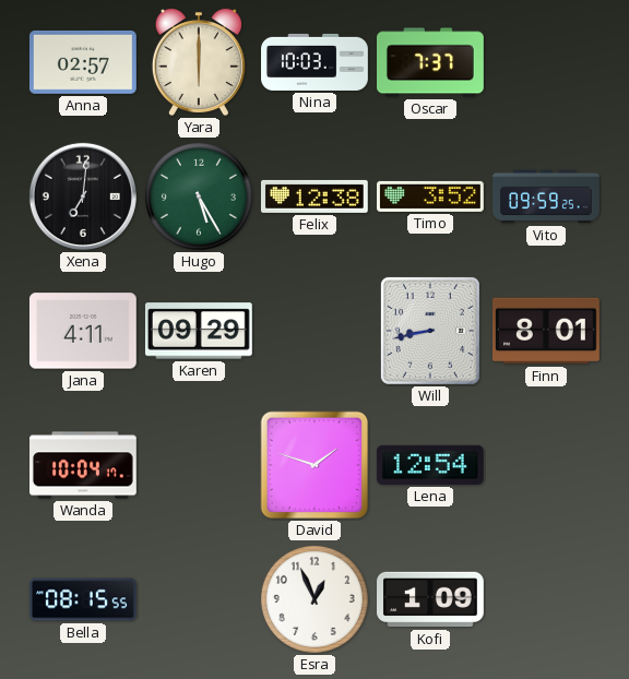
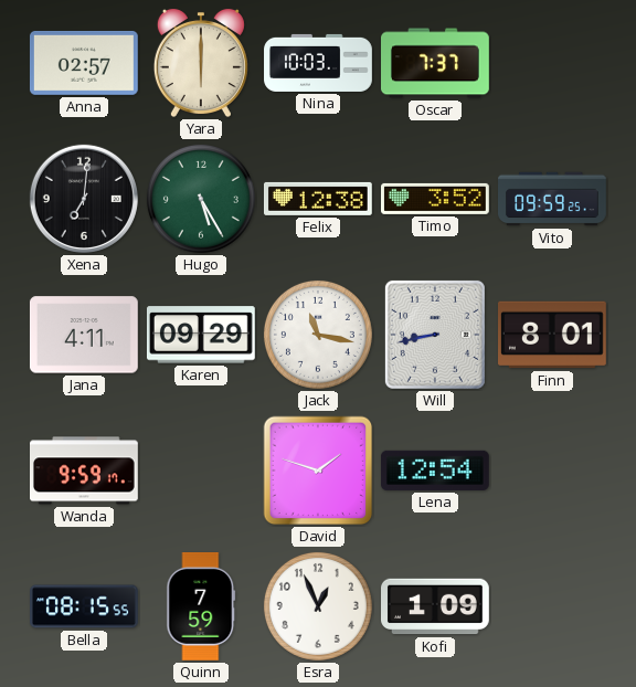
Jack: none -> 11:17 (318, 335)
Wanda: 10:04 -> 9:59 (85, 471)
Quinn: none -> 7:59 (201, 607)
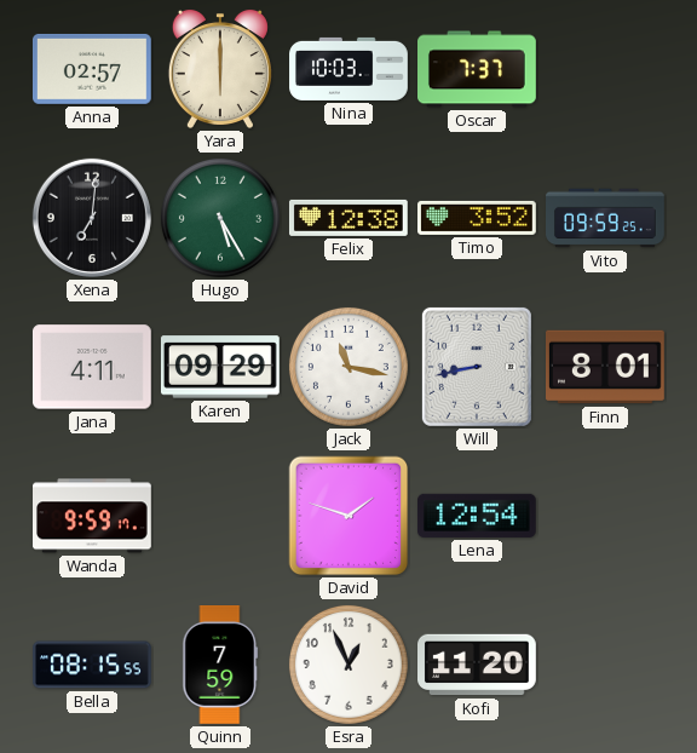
Kofi: 1:09 -> 11:20 (478, 665)
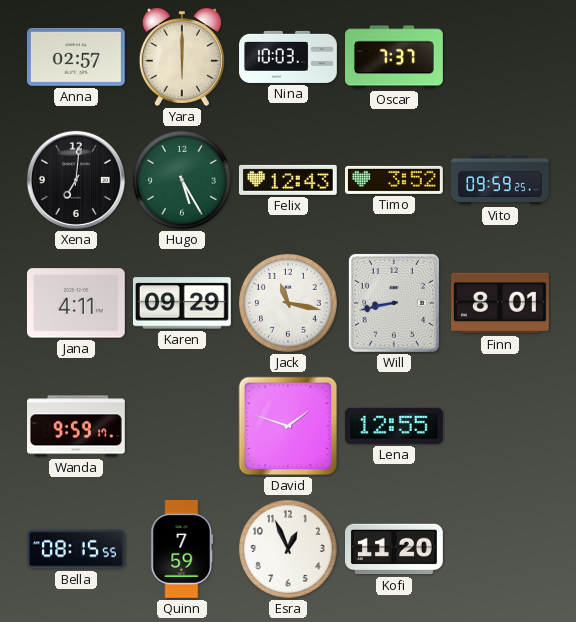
Felix: 12:38 -> 12:43 (288, 180)
Lena: 12:54 -> 12:55 (394, 426)
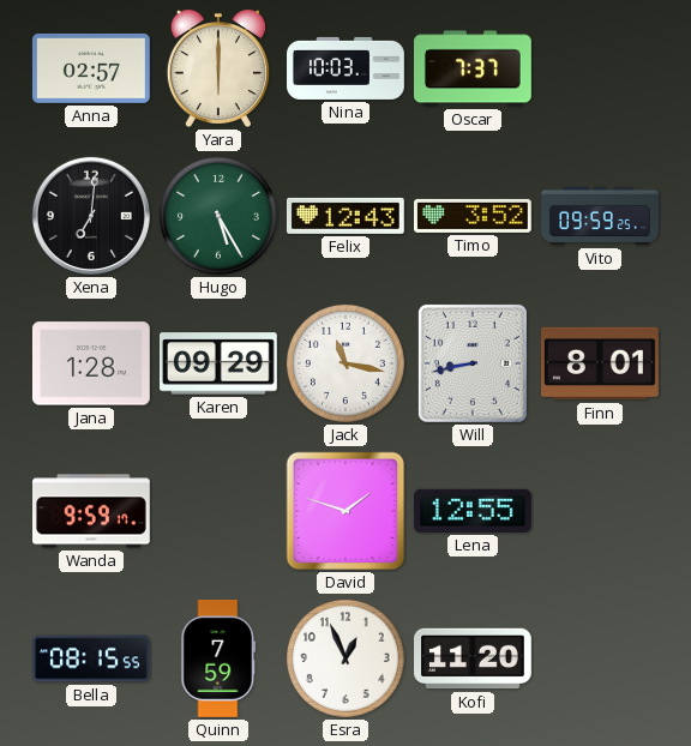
Jana: 4:11 -> 1:28 (91, 363)
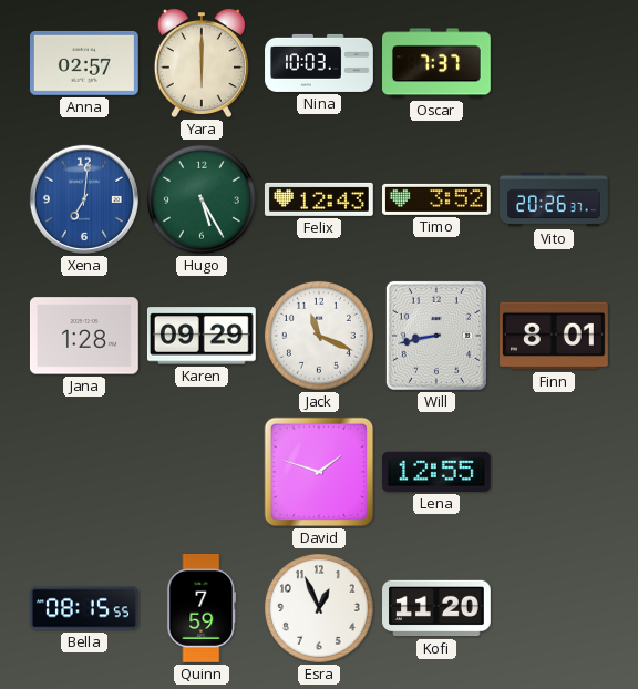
Xena dial: black -> blue (84, 199)
Vito: 09:59 -> 20:26 (555, 199)
Jack: 11:17 -> 11:19 (319, 336)
Wanda: 9:59 -> none (92, 511)
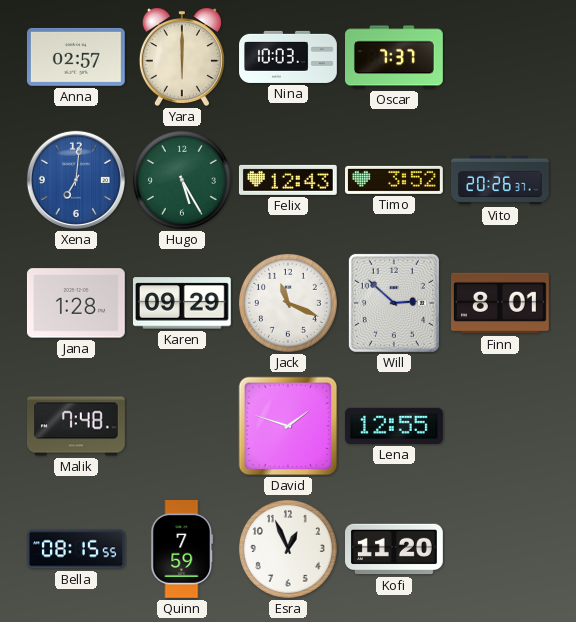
Will: 8:43 -> 2:52 (394, 303)
Malik: none -> 7:48 (77, 426)
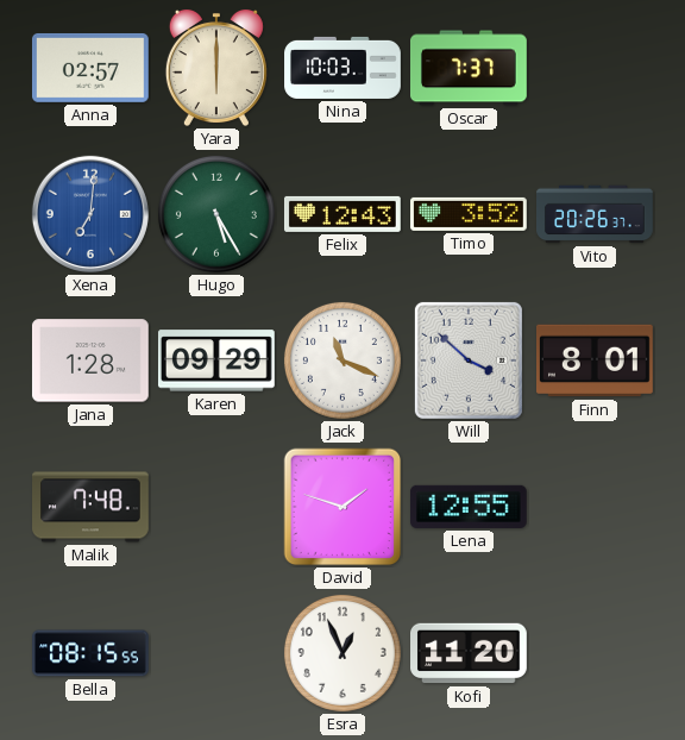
Will: 2:52 -> 3:52 (469, 360)
Quinn: 7:59 -> none (182, 550)
